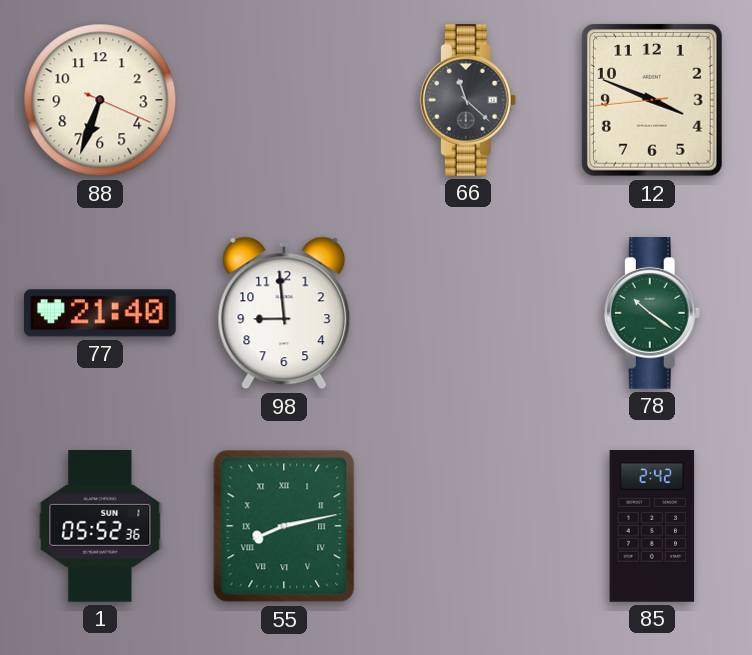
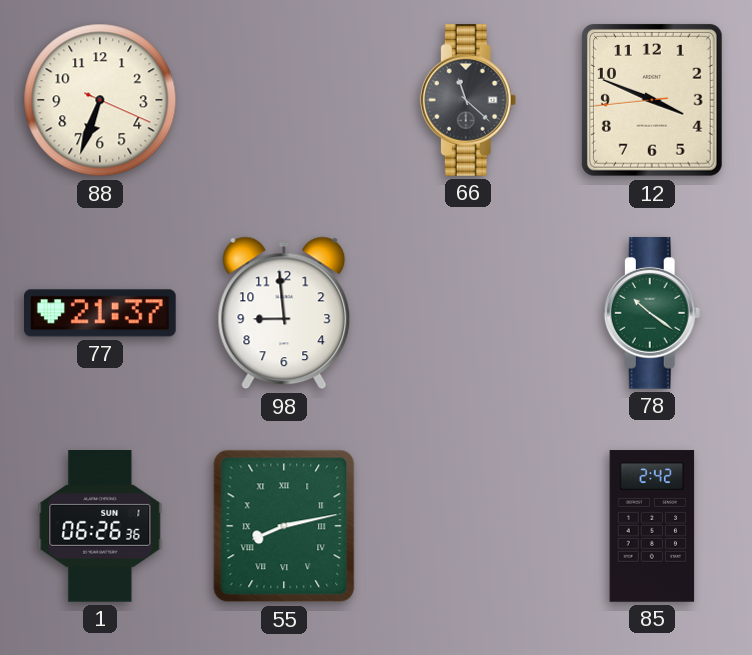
77: 21:40 -> 21:37 (101, 313)
1: 05:52 -> 06:26 (100, 527)
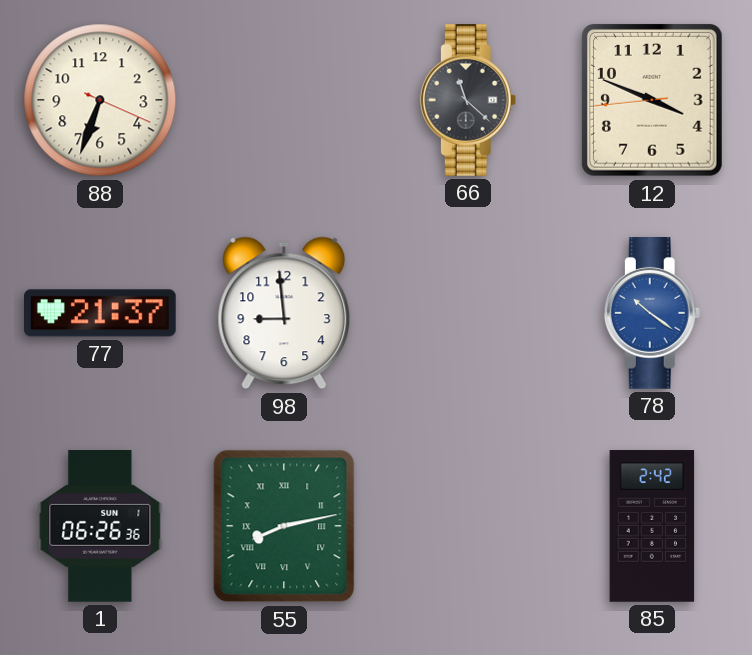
78 dial: green -> blue (652, 314)
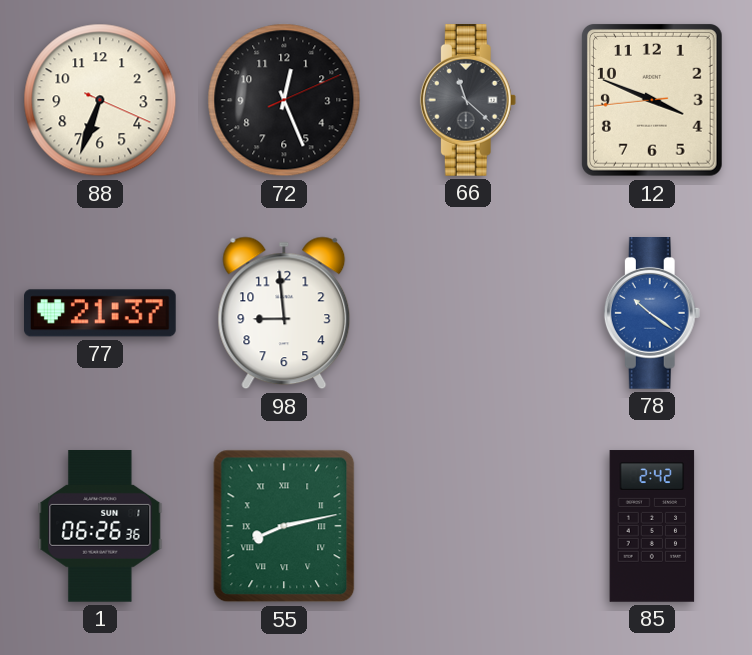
72: none -> 12:26 (284, 100)
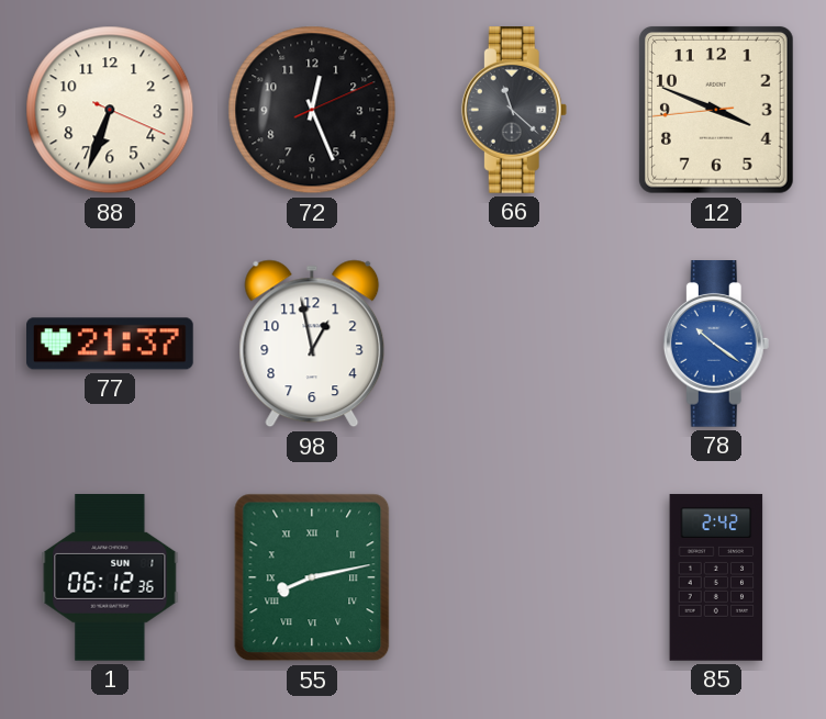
98: 8:59 -> 12:58 (312, 344)
1: 06:26 -> 06:12 (110, 578)
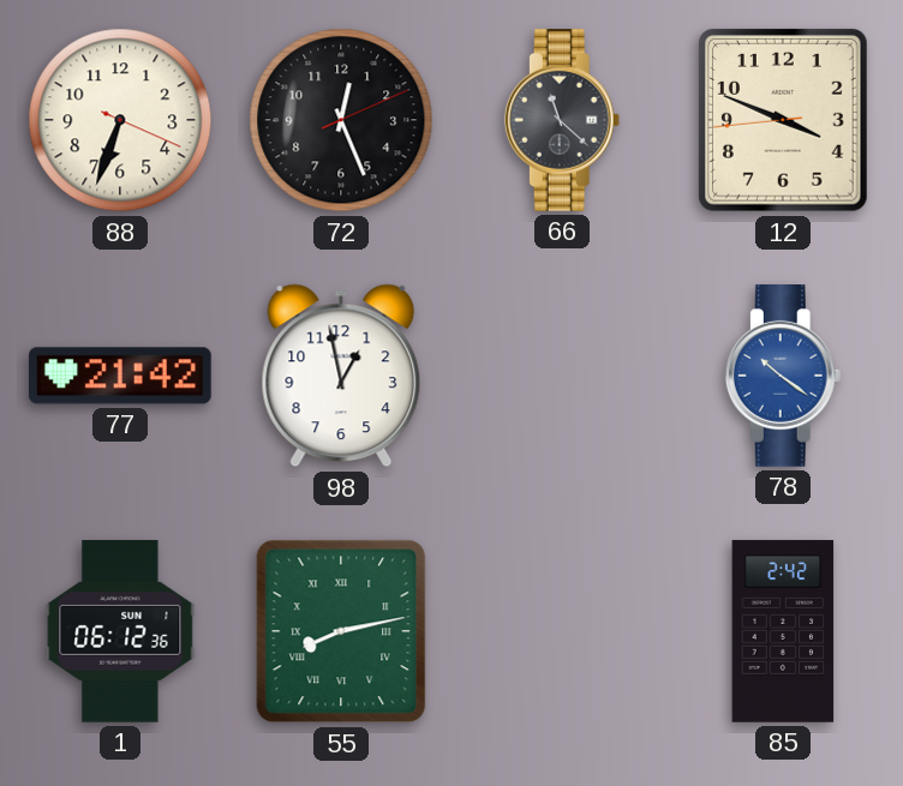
77: 21:37 -> 21:42 (121, 376)
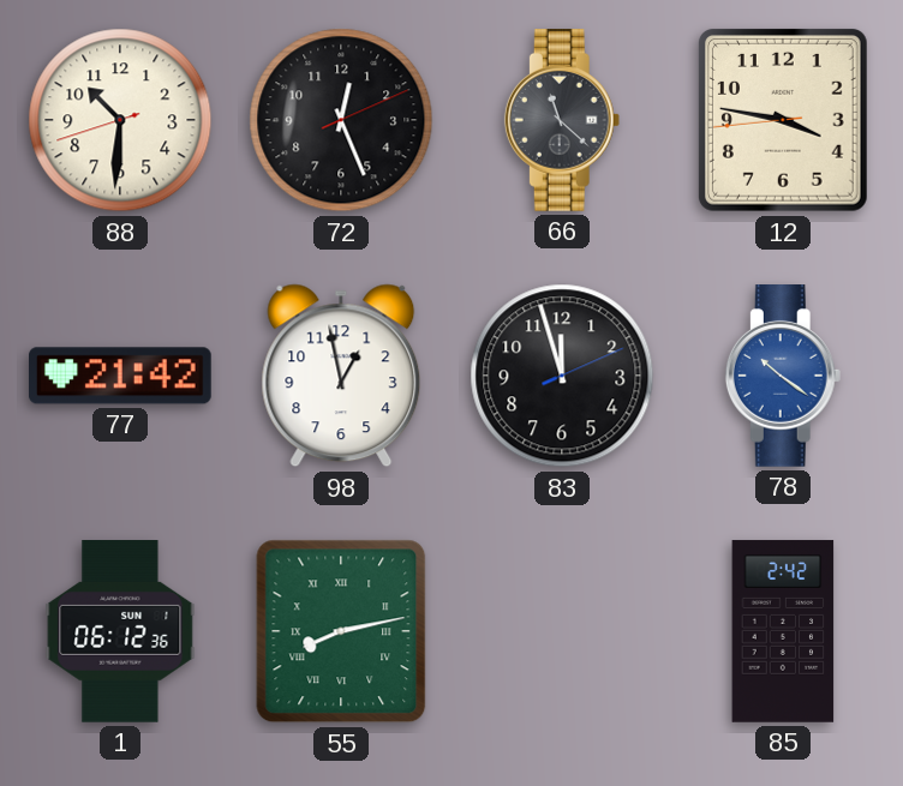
88: 6:33 -> 10:30 (120, 120)
12: 3:48 -> 3:46 (783, 121)
83: none -> 11:57 (562, 376)
